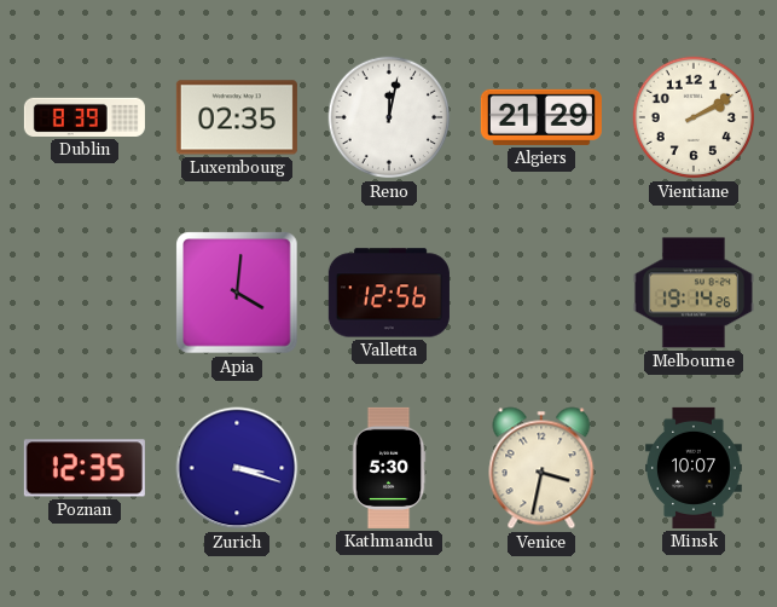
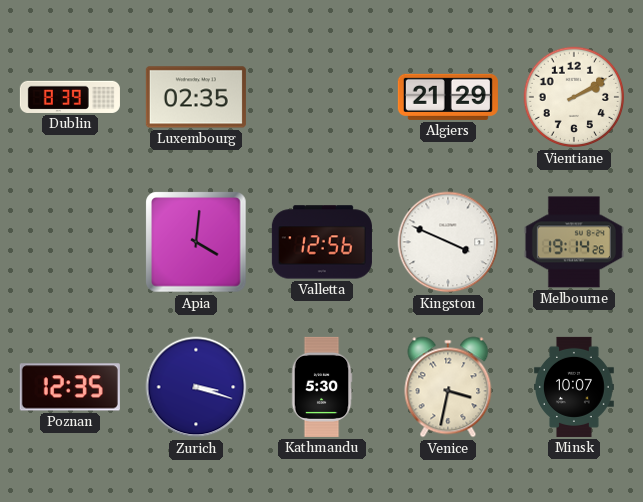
Reno: 12:02 -> none (389, 117)
Kingston: none -> 3:49 (448, 242)
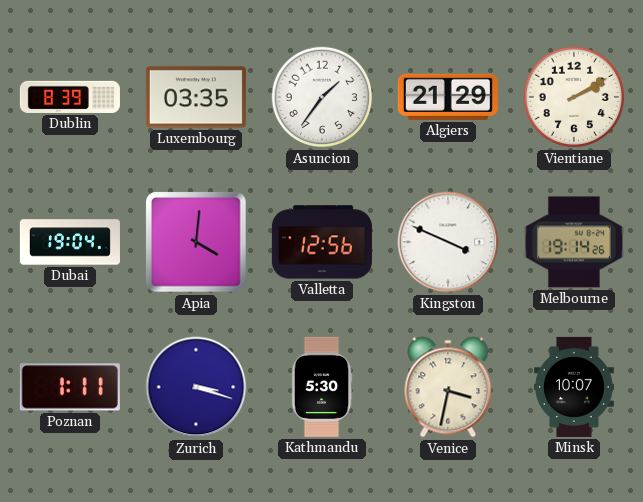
Luxembourg: 02:35 -> 03:35 (196, 97)
Asuncion: none -> 1:36 (322, 97)
Dubai: none -> 19:04 (70, 242)
Poznan: 12:35 -> 1:11 (70, 387)
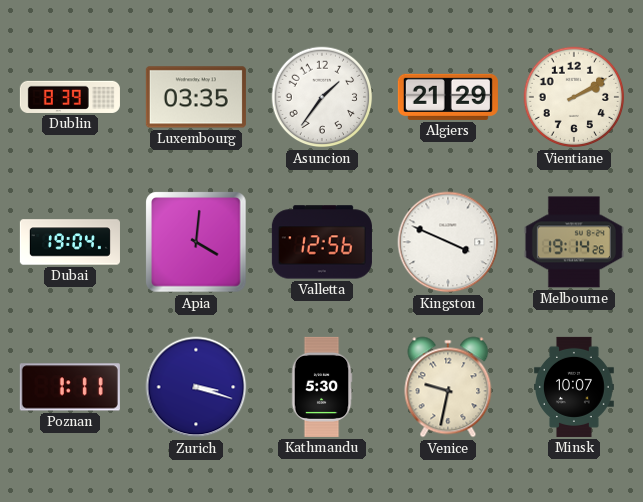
Venice: 3:32 -> 9:32 (448, 387)
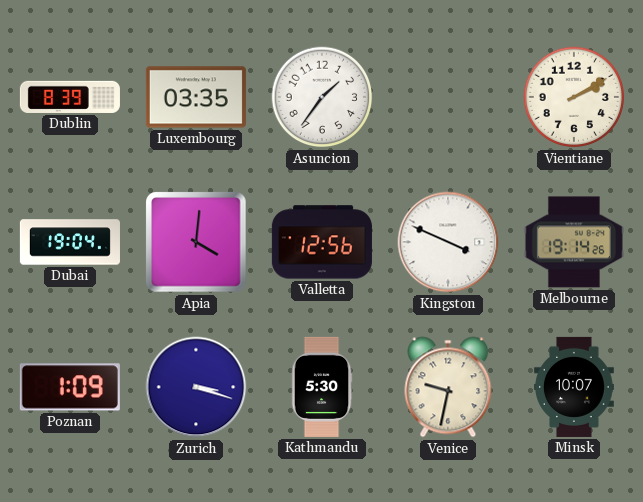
Algiers: 21:29 -> none (448, 97)
Poznan: 1:11 -> 1:09 (70, 387)
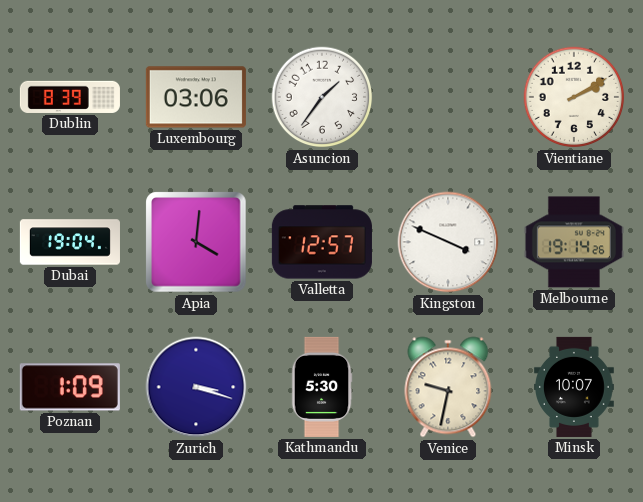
Luxembourg: 03:35 -> 03:06 (196, 97)
Valletta: 12:56 -> 12:57 (322, 242)
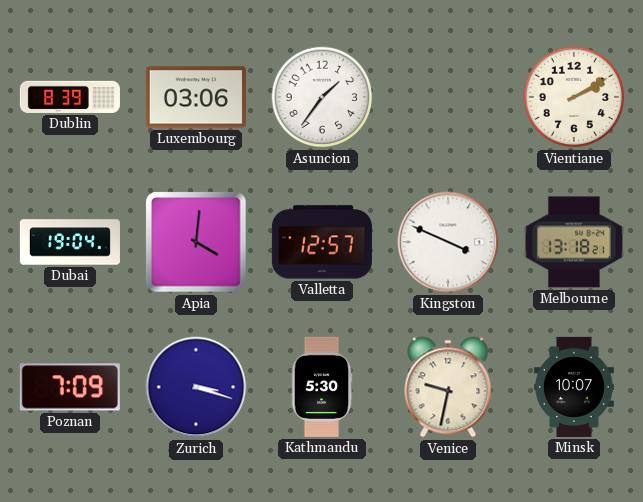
Melbourne: 19:14 -> 13:18 (574, 242)
Poznan: 1:09 -> 7:09 (70, 387)
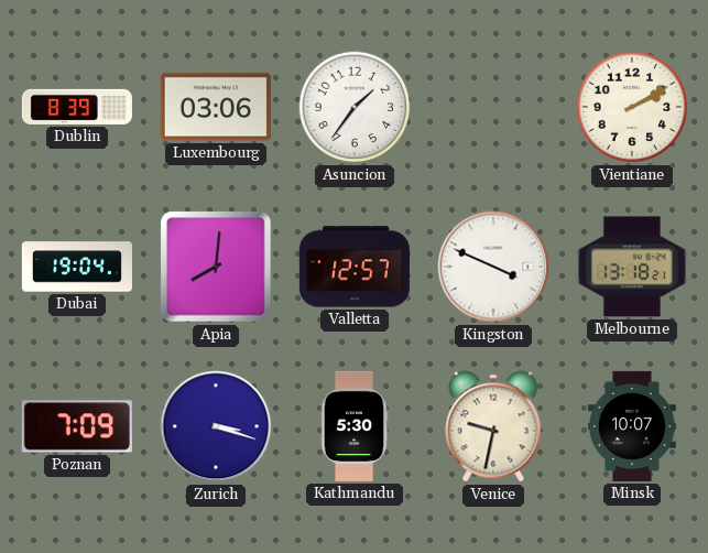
Apia: 4:01 -> 8:01 (216, 267)
